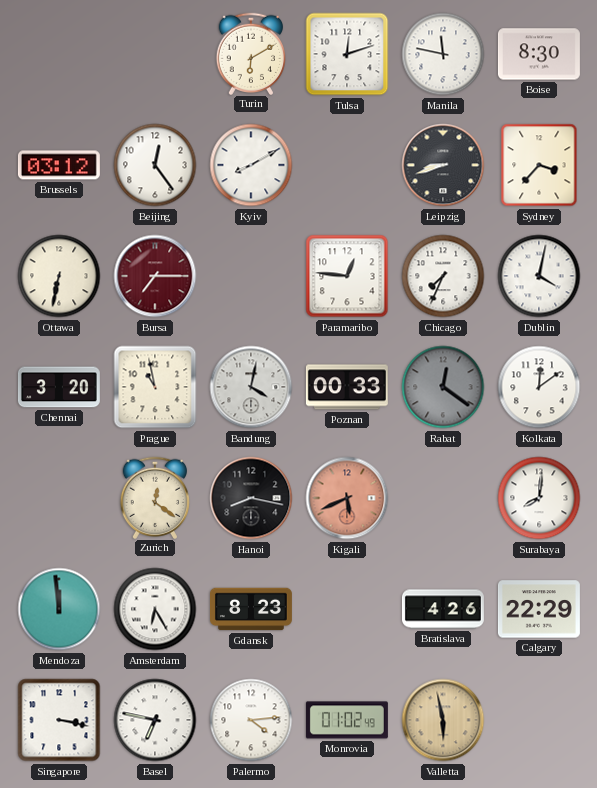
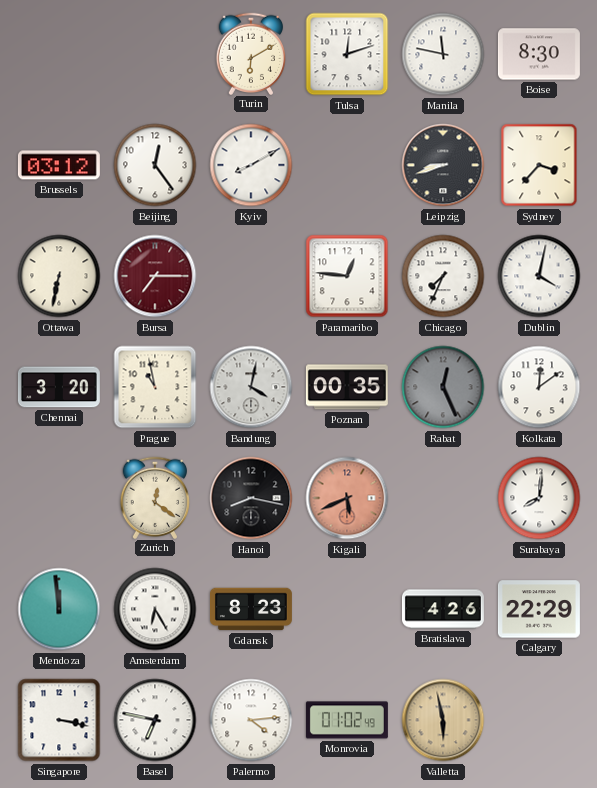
Poznan: 00:33 -> 00:35 (347, 387)
Rabat: 12:21 -> 12:26 (443, 387)
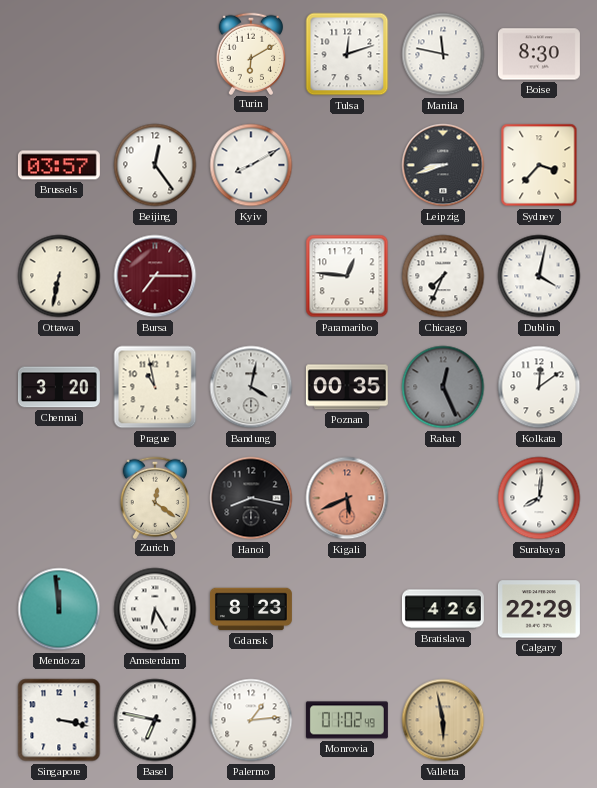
Brussels: 03:12 -> 03:57 (59, 165)
Palermo: 4:14 -> 1:14 (251, 720)
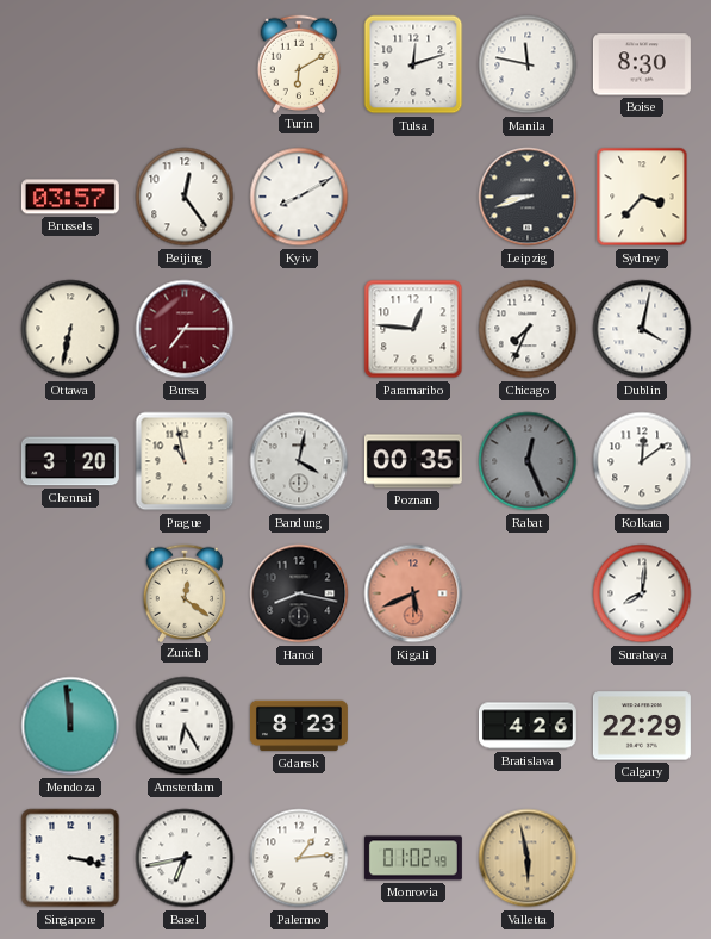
Basel: 6:47 -> 6:43 (185, 858)
